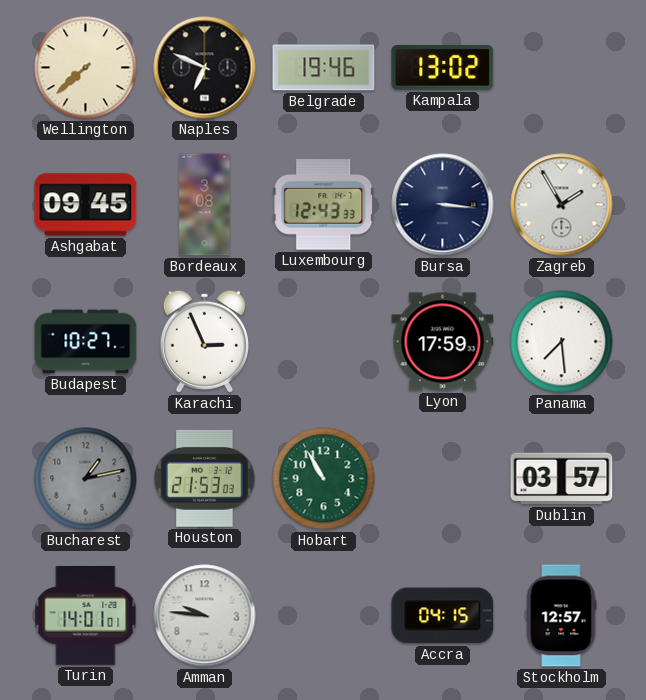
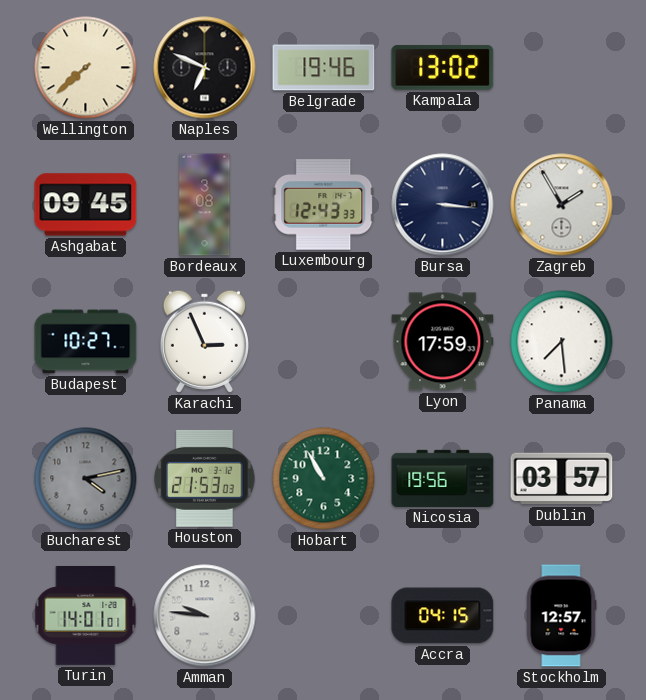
Bucharest: 1:13 -> 4:13 (86, 479)
Nicosia: none -> 19:56 (443, 478)
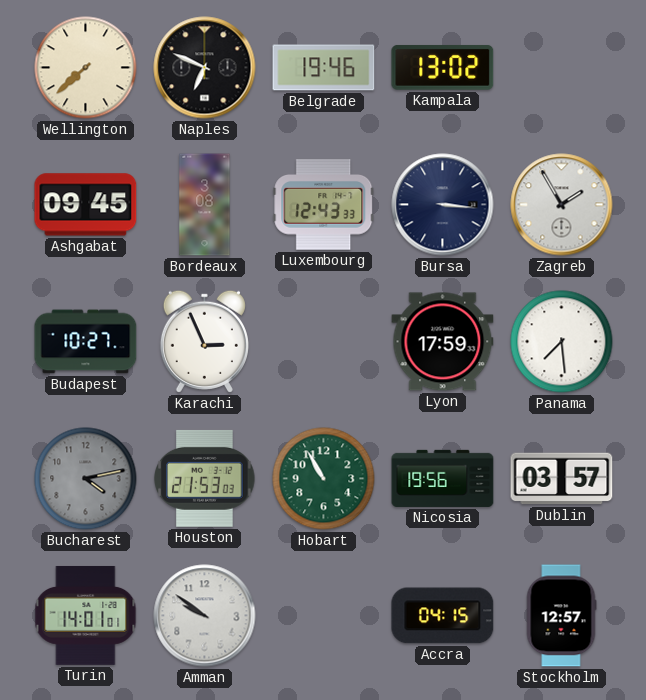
Amman: 9:46 -> 9:51 (205, 616)
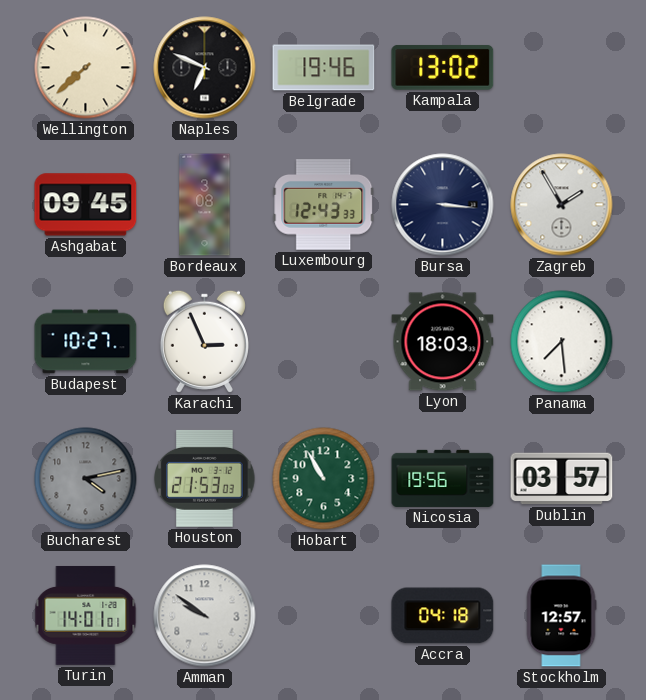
Lyon: 17:59 -> 18:03 (443, 342)
Accra: 04:15 -> 04:18 (443, 616)
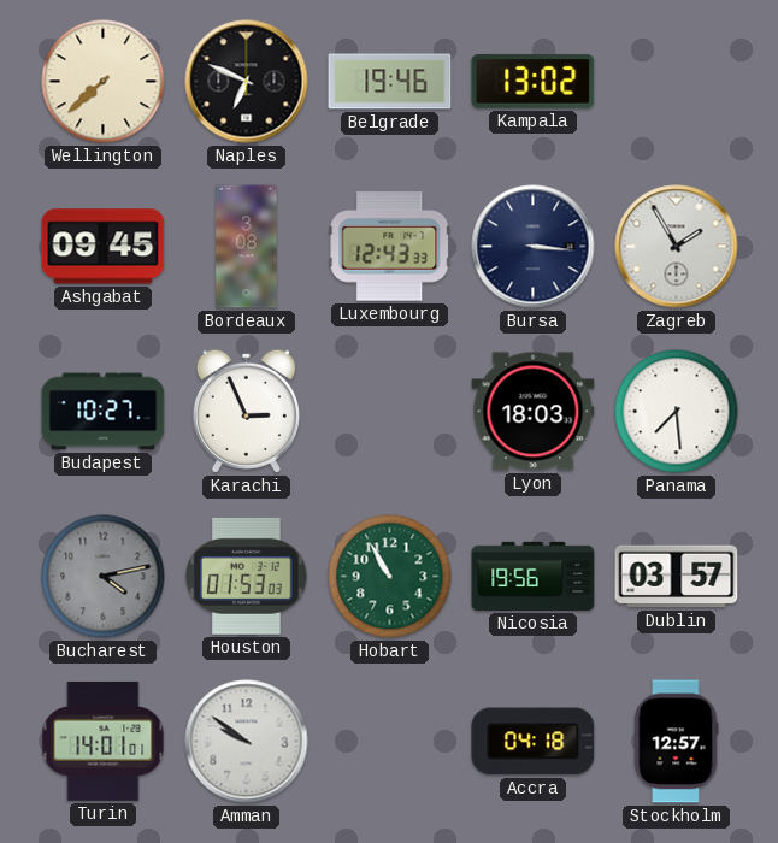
Houston: 21:53 -> 01:53 (247, 576)
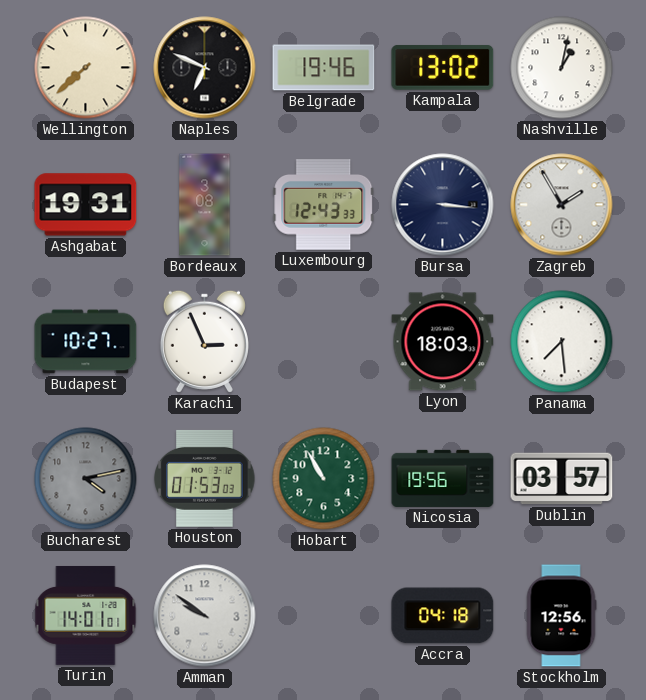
Nashville: none -> 1:02 (562, 68)
Ashgabat: 09:45 -> 19:31 (86, 205)
Stockholm: 12:57 -> 12:56 (561, 616)
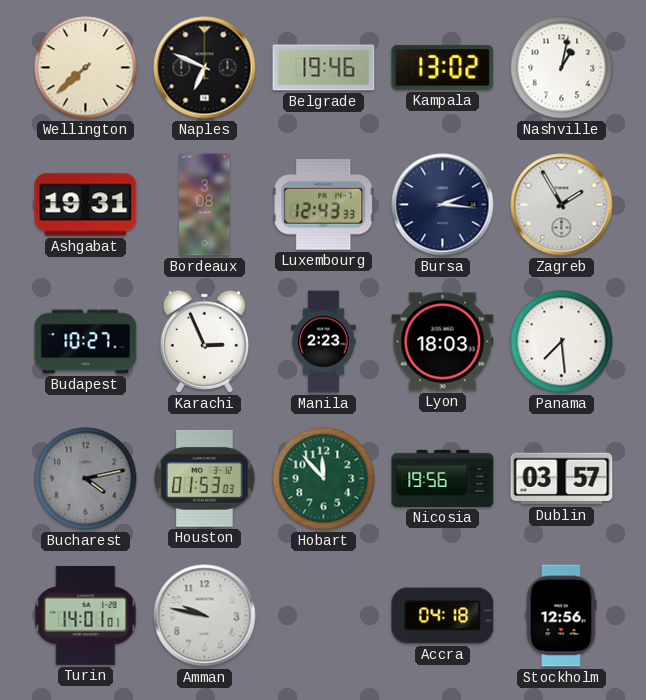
Bursa: 3:16 -> 2:16 (443, 205)
Manila: none -> 2:23 (324, 342)
Hobart: 10:55 -> 11:53 (324, 479)
Amman: 9:51 -> 9:47 (205, 616)
